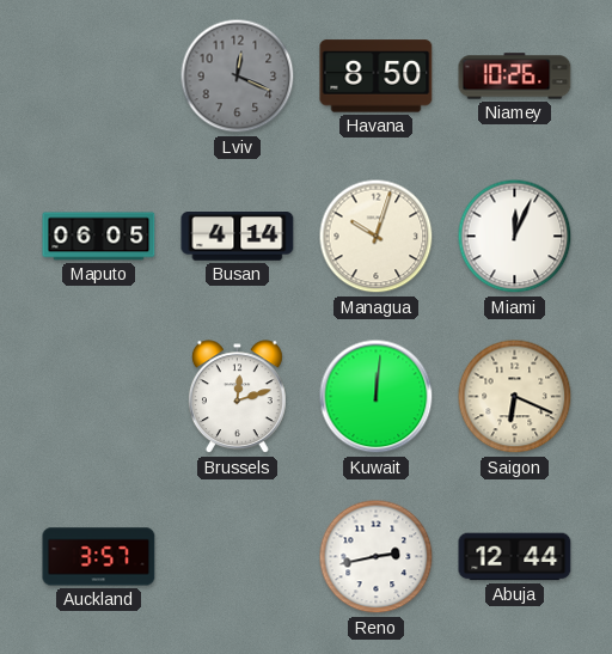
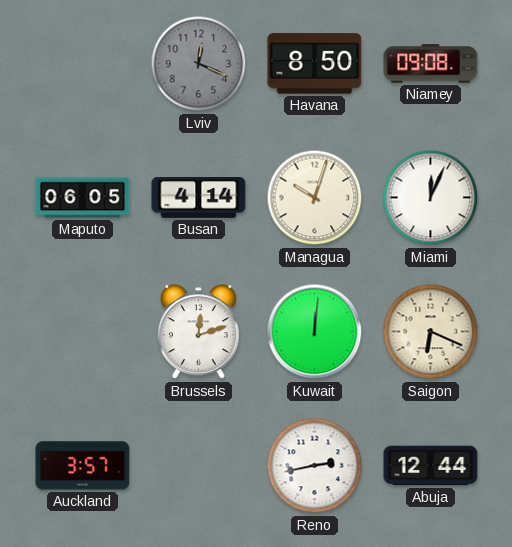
Niamey: 10:26 -> 09:08 (431, 64)
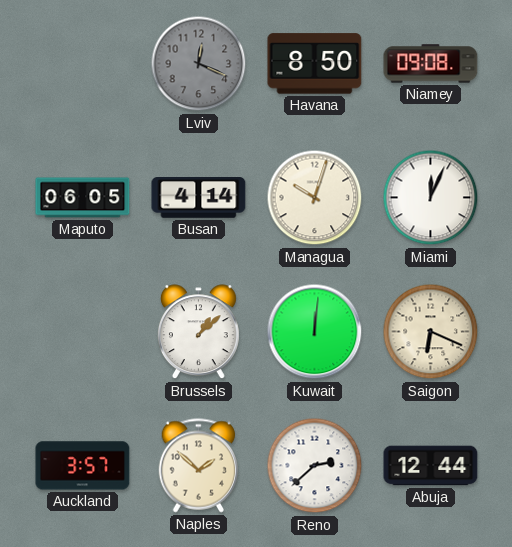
Brussels: 12:12 -> 1:08 (198, 332)
Naples: none -> 1:52 (199, 466)
Reno: 2:43 -> 2:38 (315, 466)
